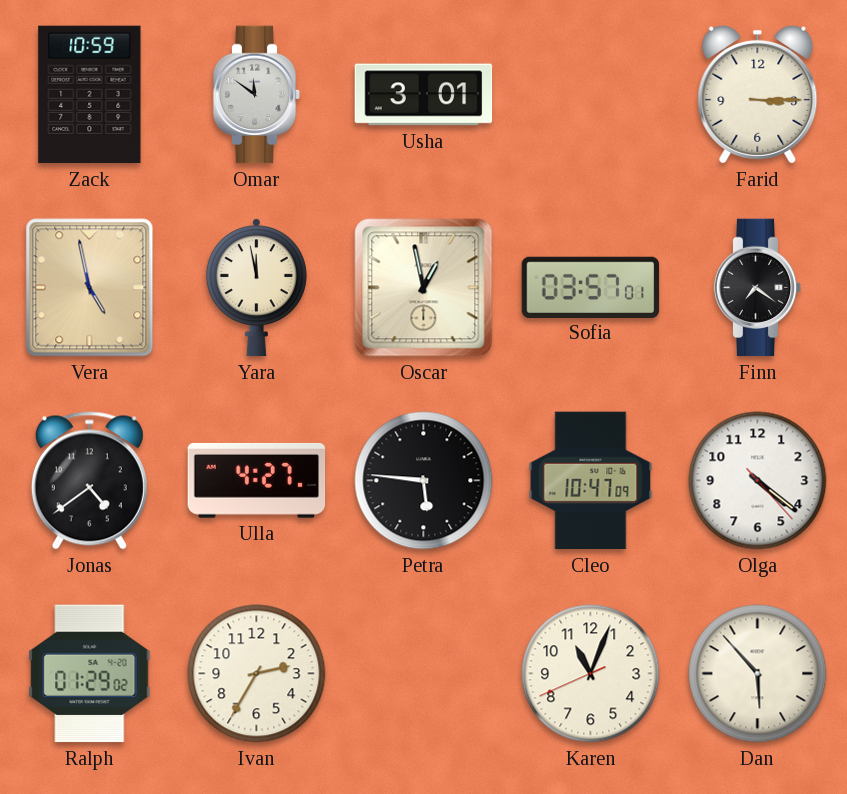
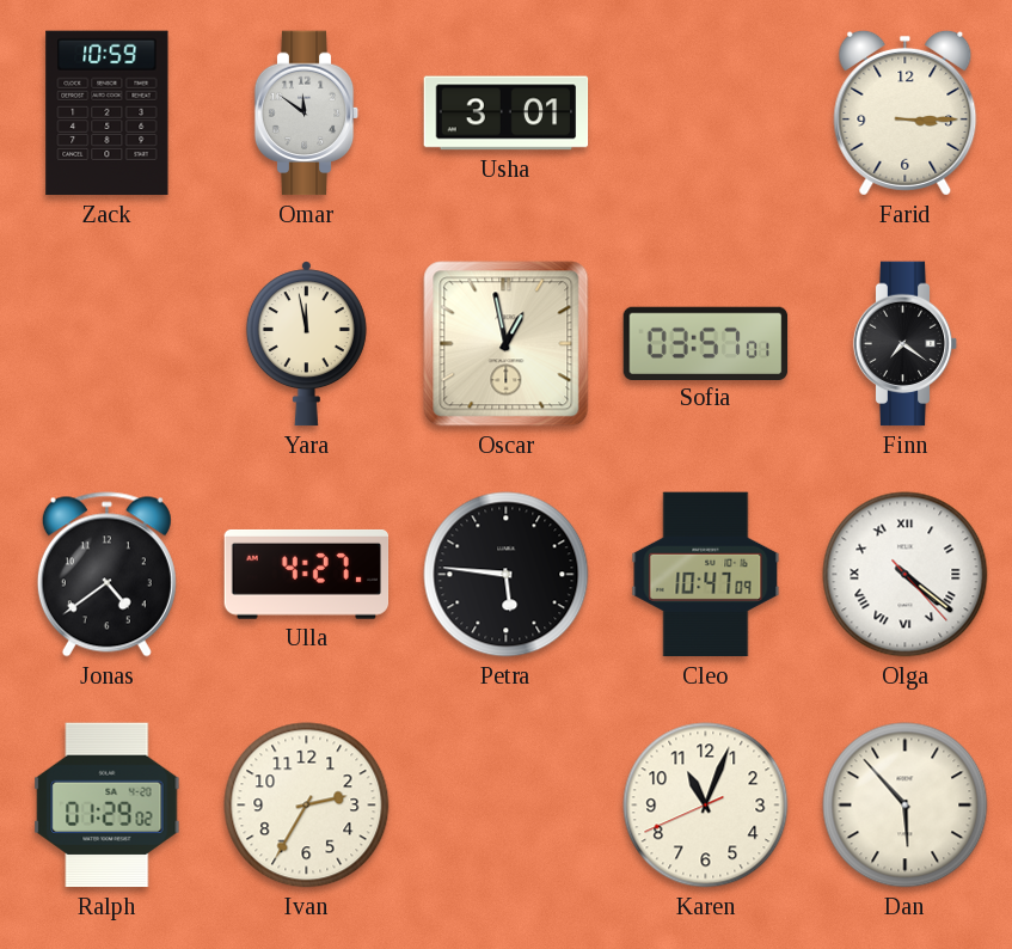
Vera: 4:58 -> none (90, 288)
Olga numerals: Arabic -> Roman (906, 575)
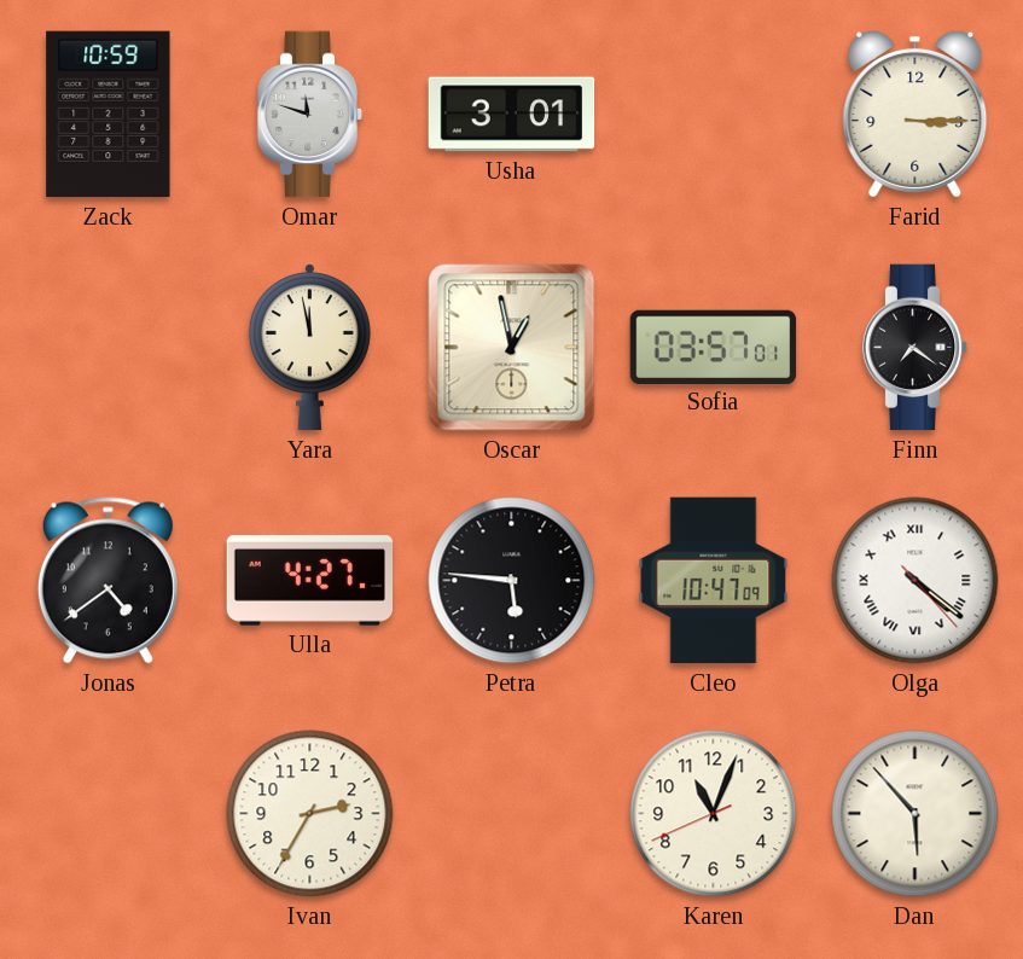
Omar: 11:51 -> 11:48 (310, 115)
Ralph: 01:29 -> none (108, 806)
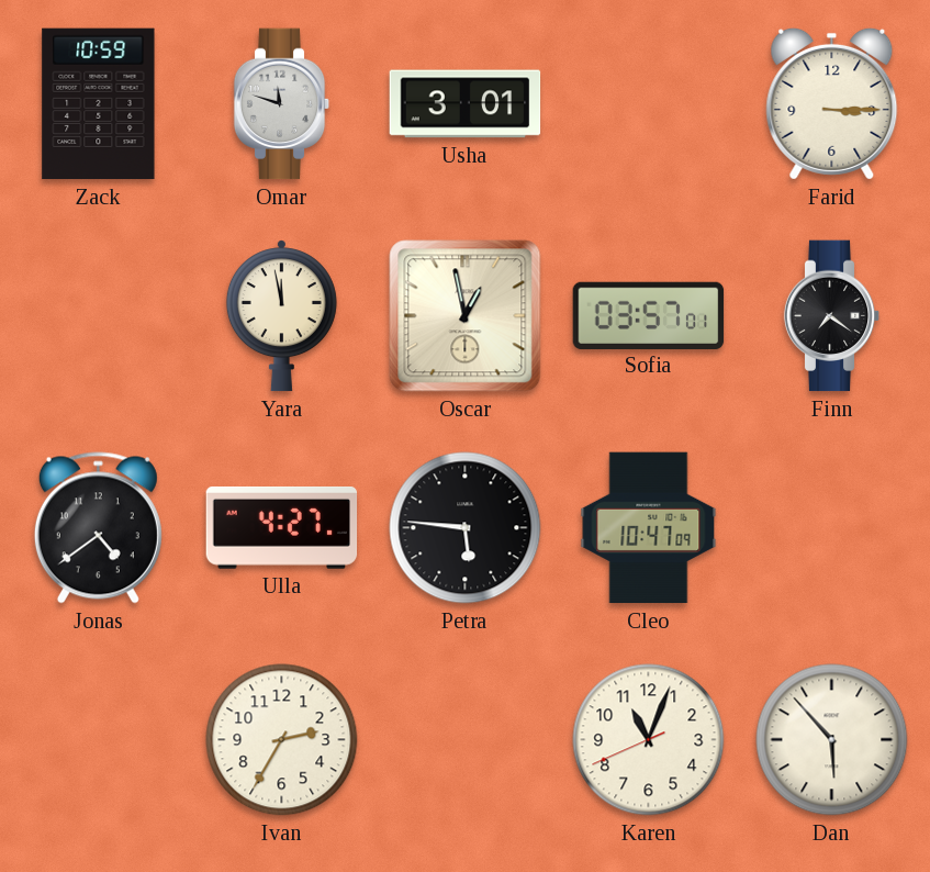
Olga: 4:21 -> none (916, 581)
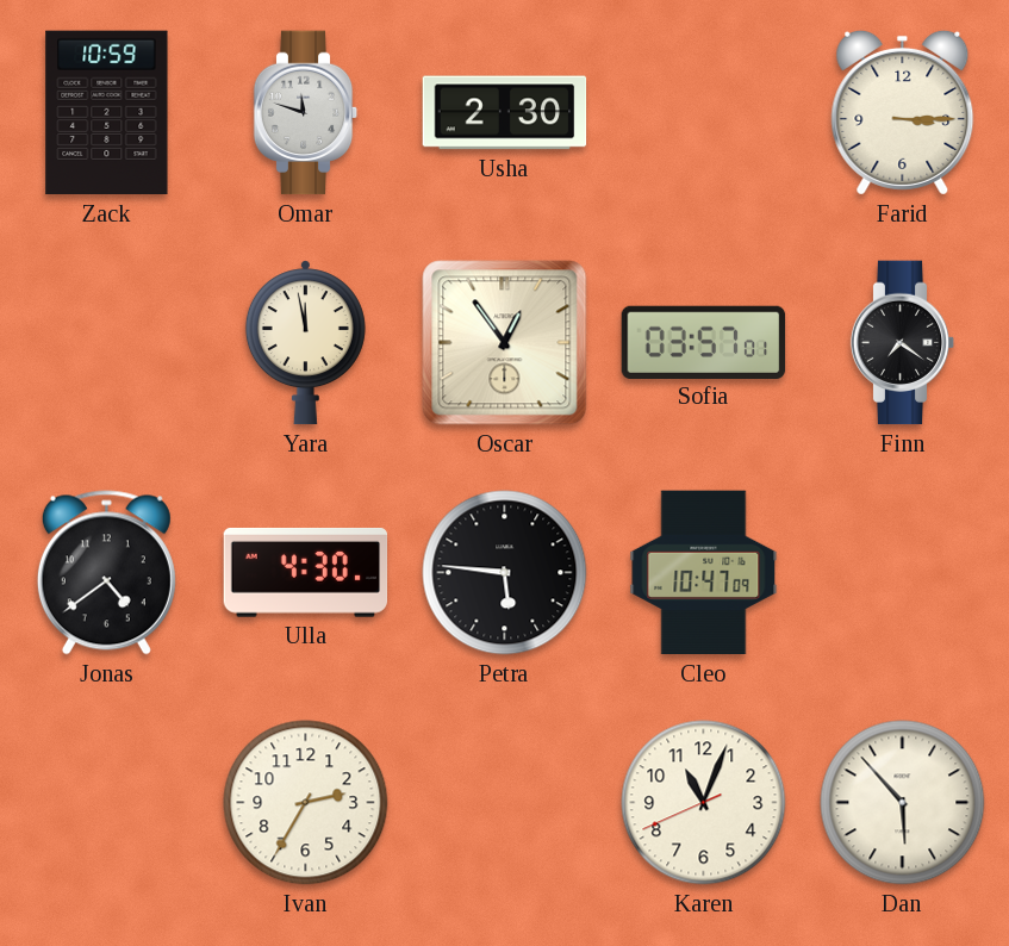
Usha: 3:01 -> 2:30 (505, 113)
Oscar: 12:58 -> 12:54 (505, 343)
Ulla: 4:27 -> 4:30 (306, 572)
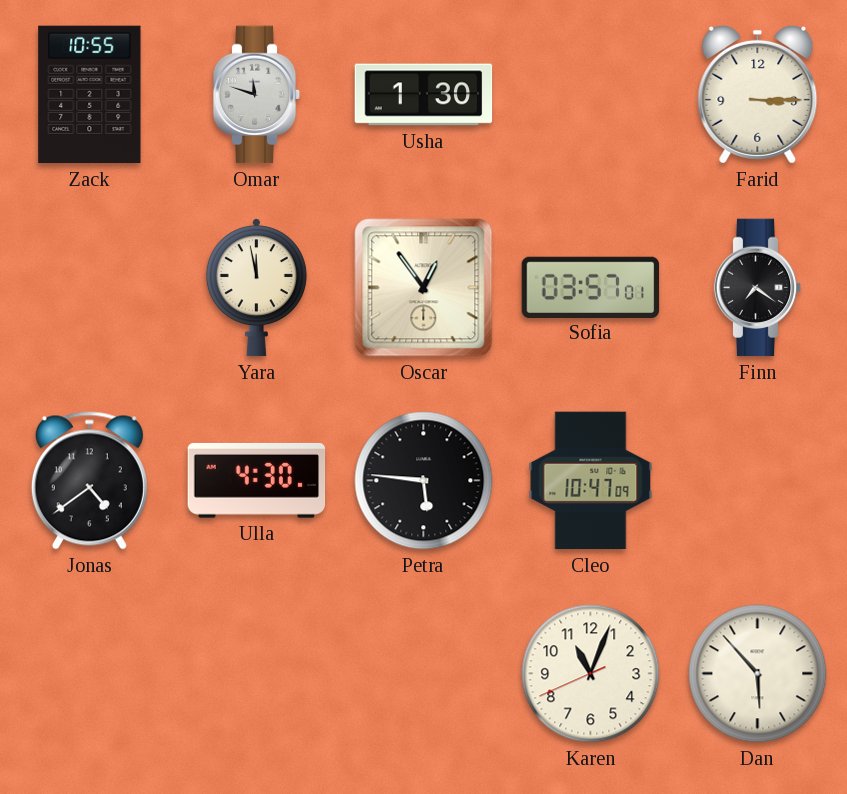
Zack: 10:59 -> 10:55 (90, 95)
Usha: 2:30 -> 1:30 (424, 95)
Ivan: 2:35 -> none (306, 803)
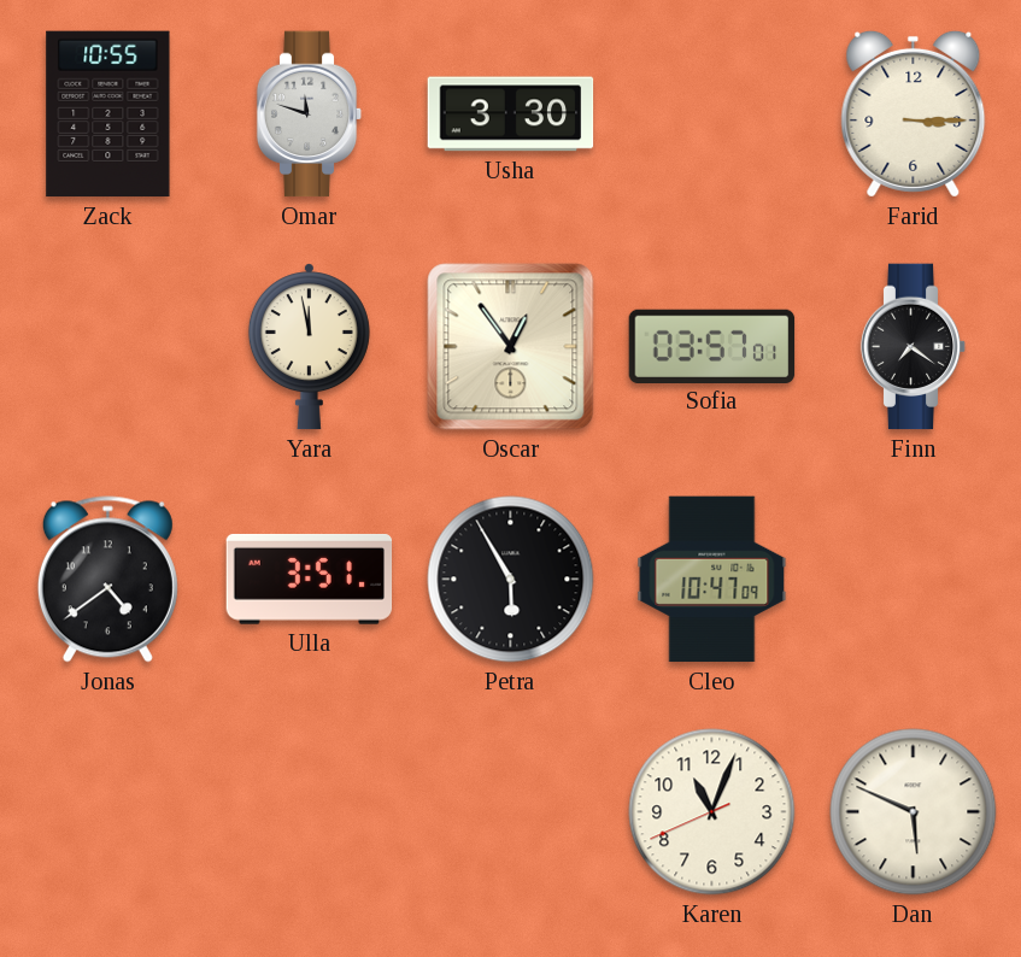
Usha: 1:30 -> 3:30 (511, 115)
Ulla: 4:30 -> 3:51 (310, 579)
Petra: 5:46 -> 5:55 (511, 580)
Dan: 5:53 -> 5:49 (914, 812)
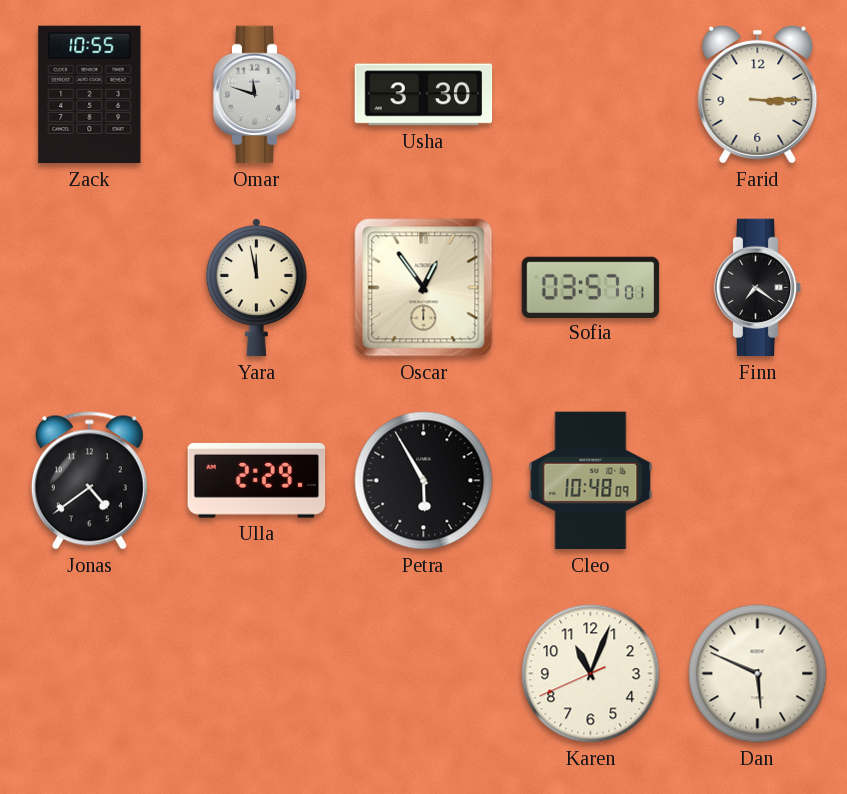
Ulla: 3:51 -> 2:29 (257, 480)
Cleo: 10:47 -> 10:48 (591, 481)
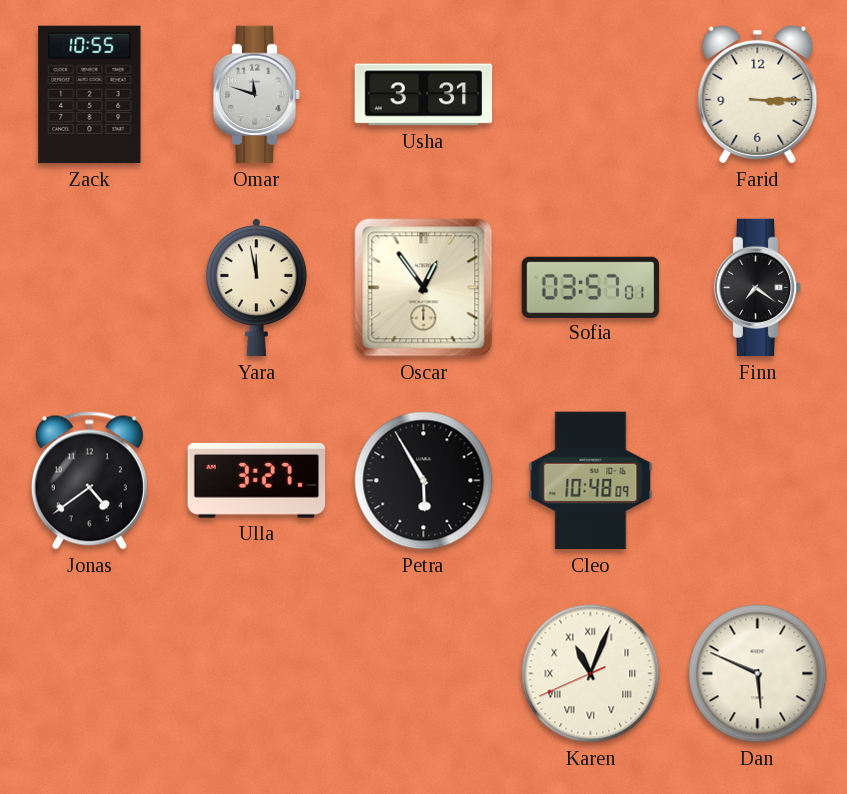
Usha: 3:30 -> 3:31 (424, 95)
Ulla: 2:29 -> 3:27 (257, 480)
Karen numerals: Arabic -> Roman (591, 674)
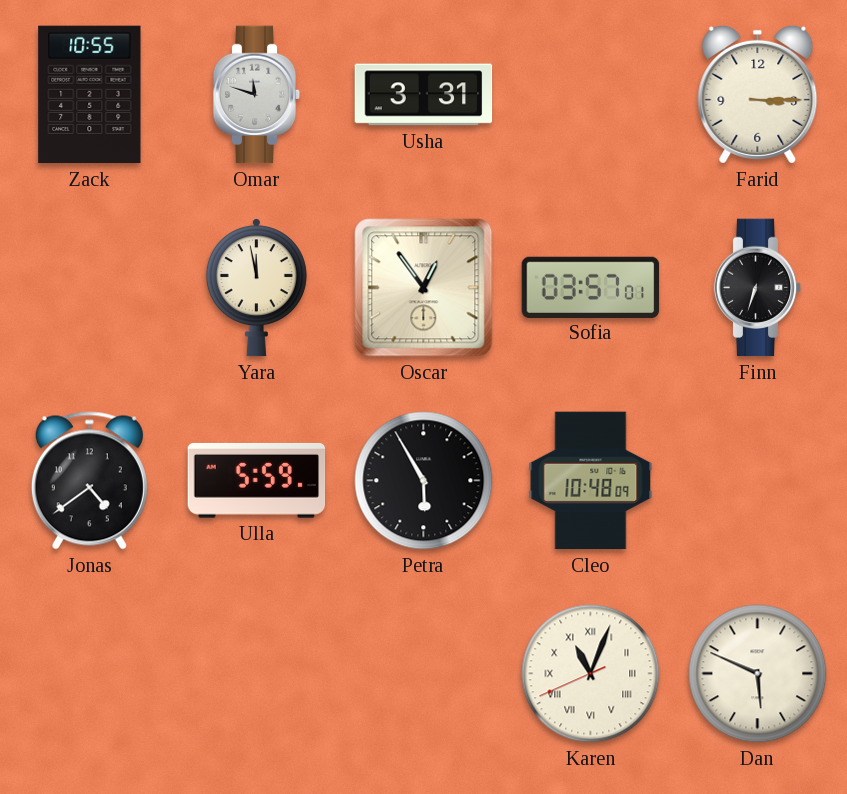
Finn: 7:21 -> 6:33 (758, 288)
Ulla: 3:27 -> 5:59 (257, 480)
